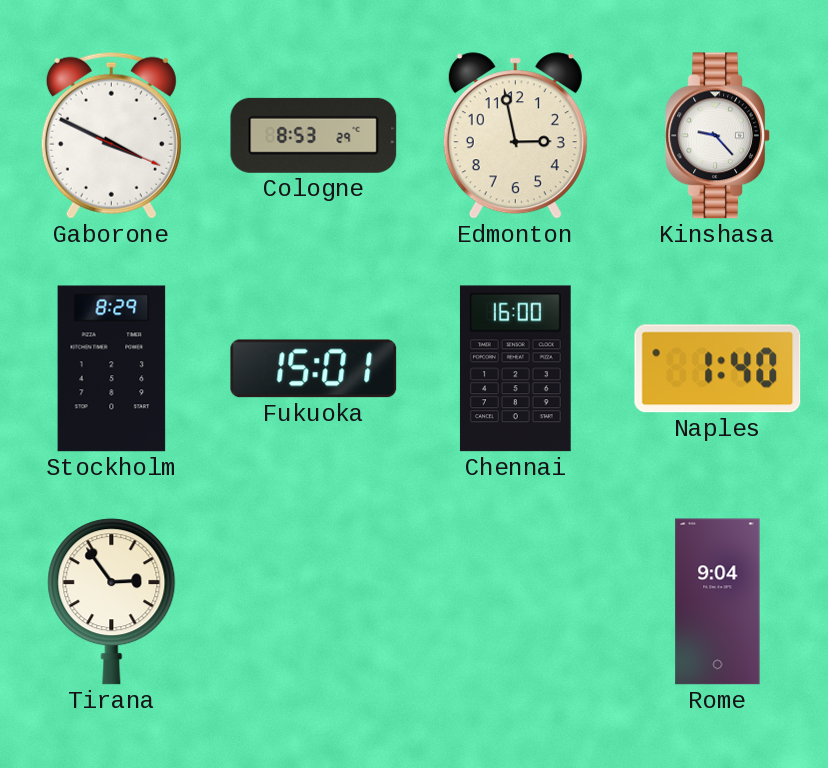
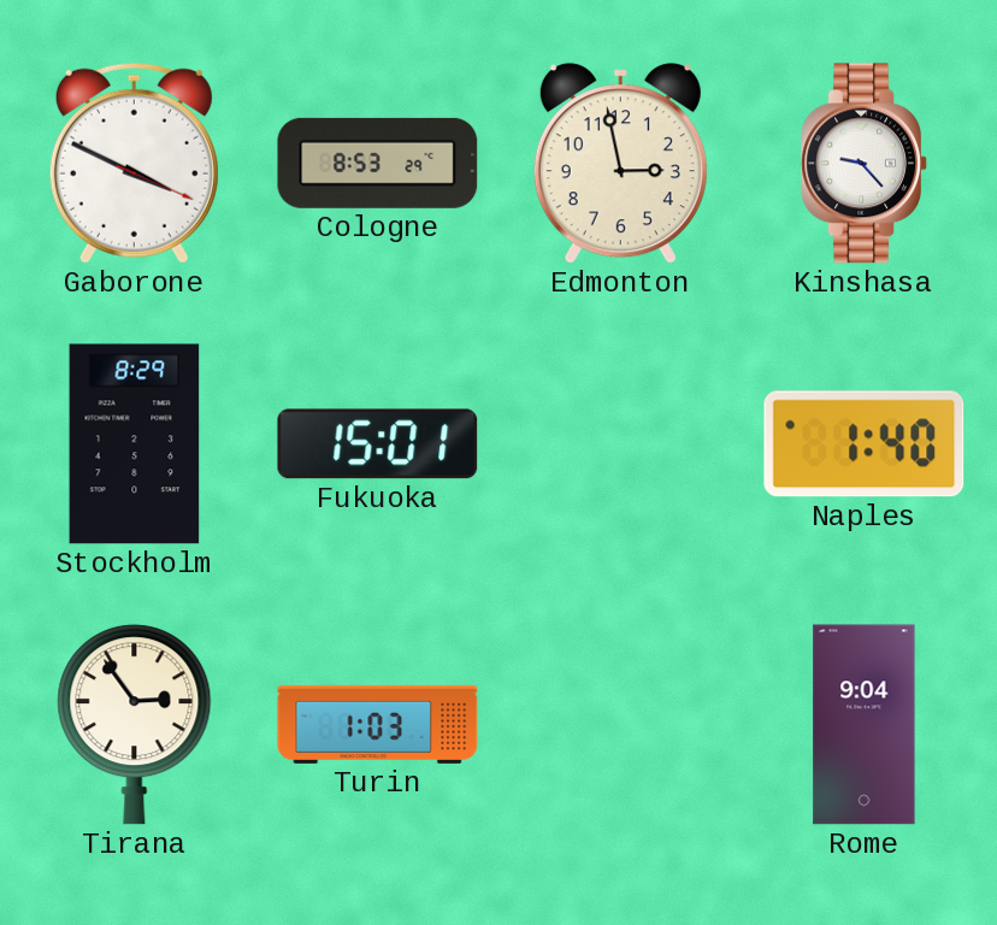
Chennai: 16:00 -> none (515, 369)
Turin: none -> 1:03 (378, 724)
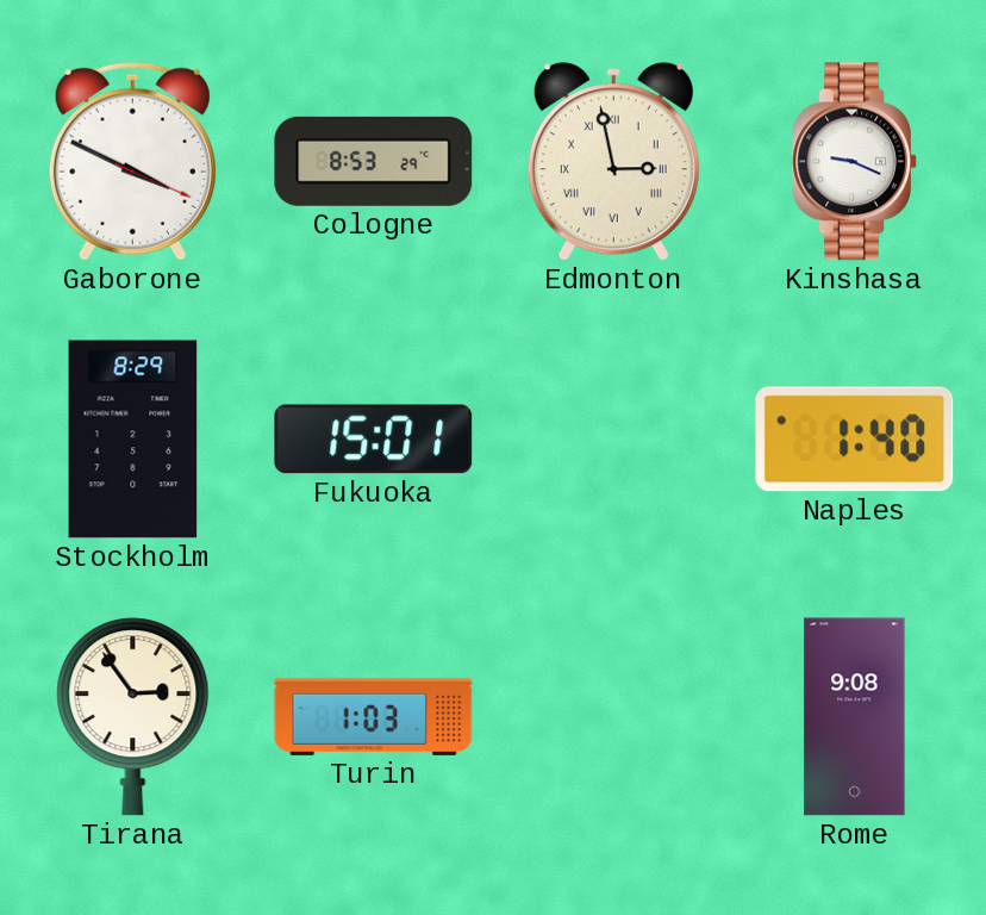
Edmonton numerals: Arabic -> Roman (613, 162)
Kinshasa: 9:23 -> 9:19 (855, 162)
Rome: 9:04 -> 9:08 (855, 717)
